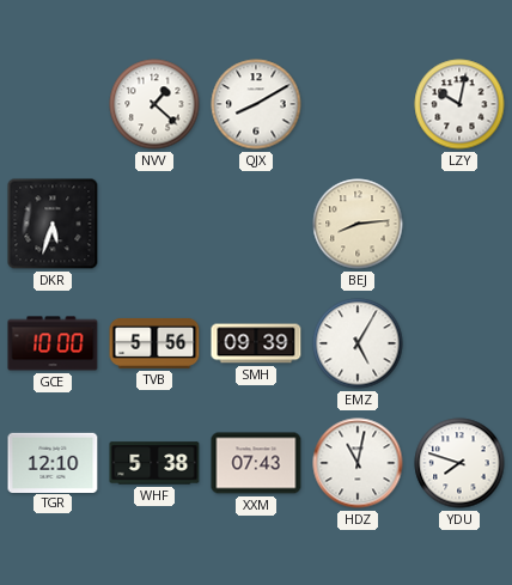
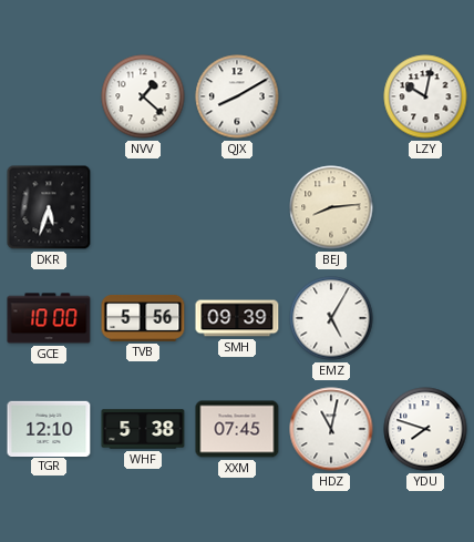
XXM: 07:43 -> 07:45 (237, 429)
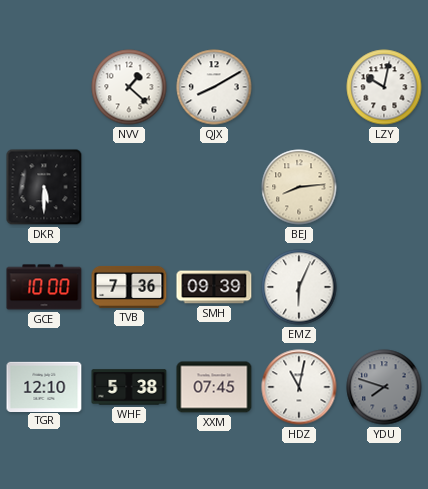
DKR: 5:33 -> 5:30 (44, 187)
TVB: 5:56 -> 7:36 (129, 287)
EMZ: 5:05 -> 6:04 (299, 287)
YDU dial: white -> grey (384, 387)
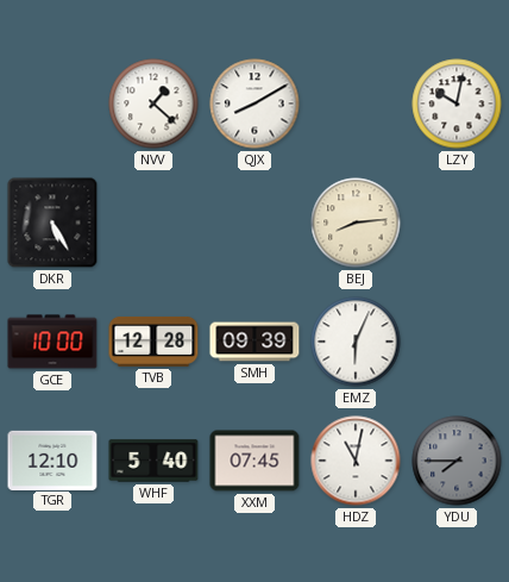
DKR: 5:30 -> 5:25 (52, 223)
TVB: 7:36 -> 12:28 (153, 342)
WHF: 5:38 -> 5:40 (153, 461)
YDU: 7:48 -> 7:45 (457, 461)
